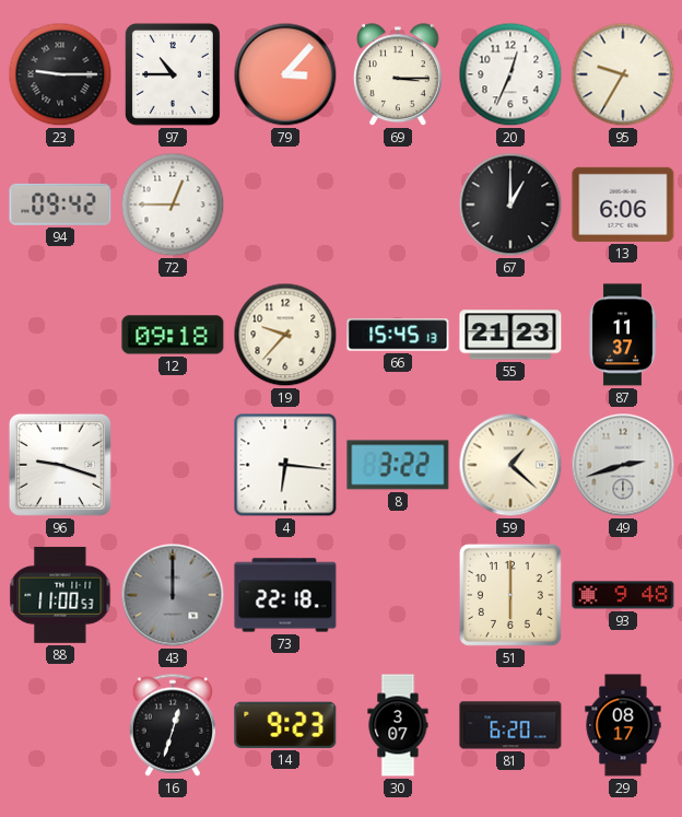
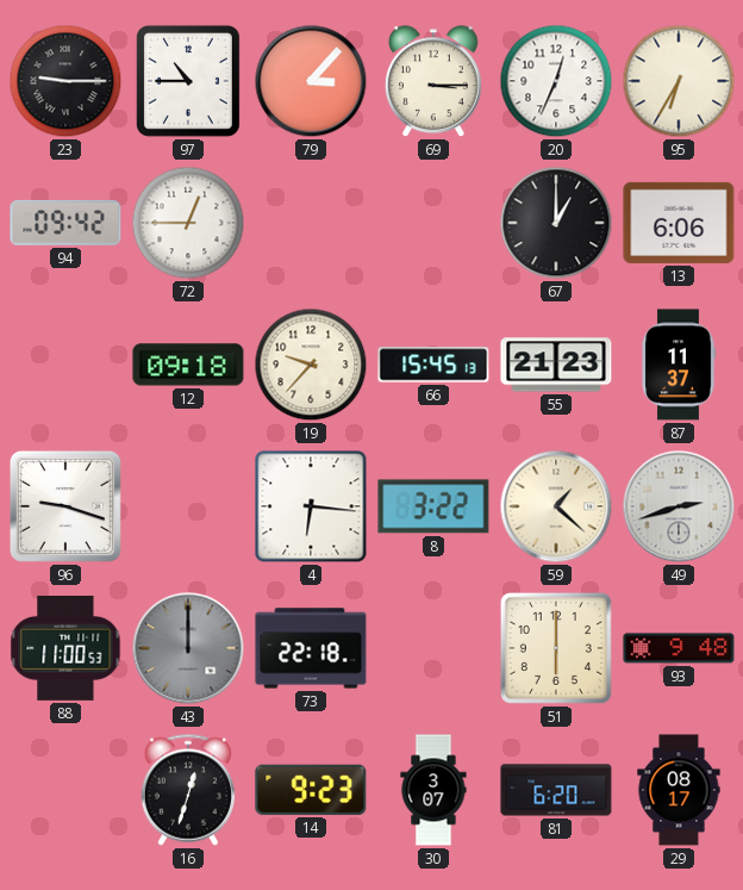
95: 9:35 -> 6:35 (679, 81)
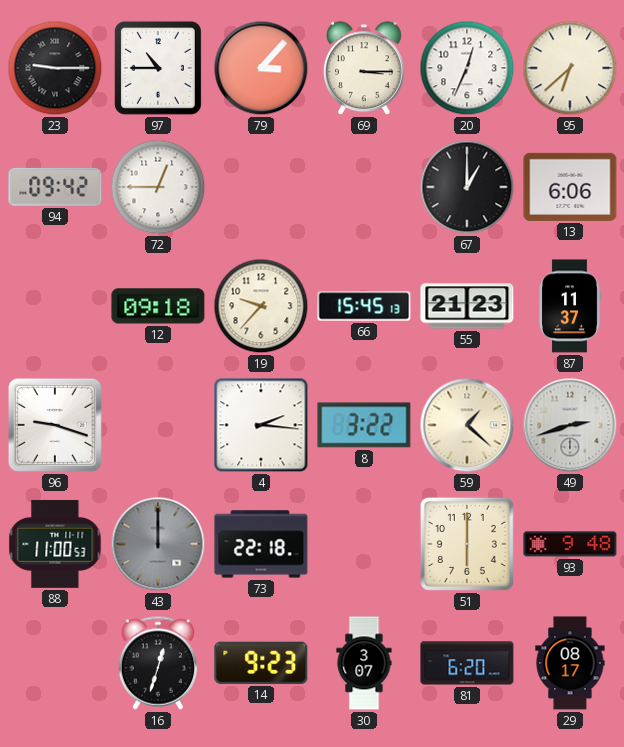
95: 6:35 -> 6:38 (570, 68)
4: 6:16 -> 2:16 (261, 425)
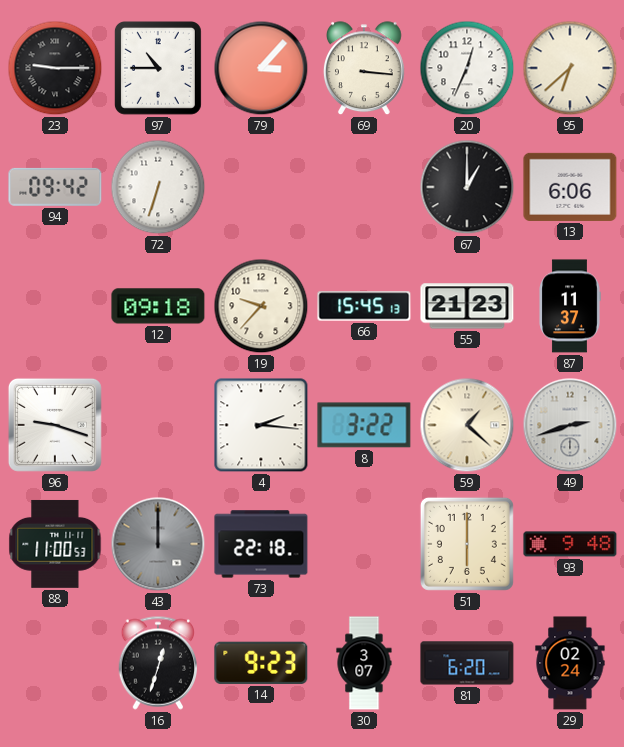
69: 3:15 -> 3:16 (364, 69)
72: 12:45 -> 6:33 (158, 187)
29: 08:17 -> 02:24 (570, 663)
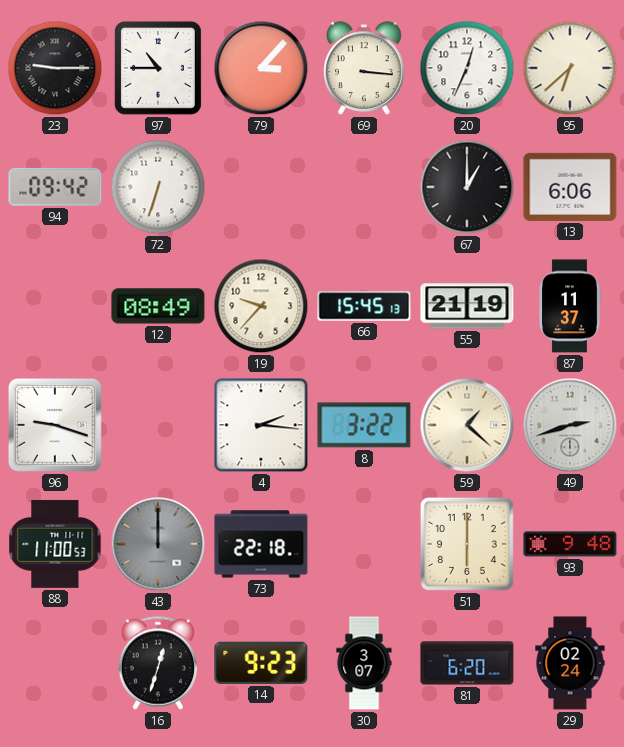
12: 09:18 -> 08:49 (158, 306)
55: 21:23 -> 21:19 (467, 306)
